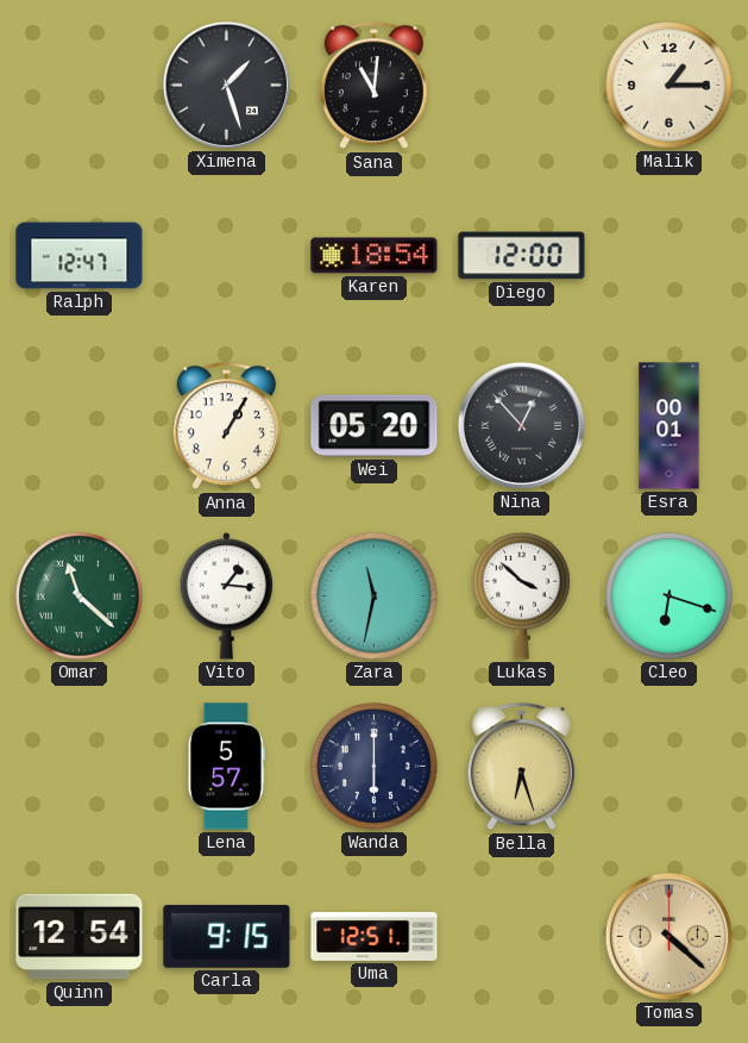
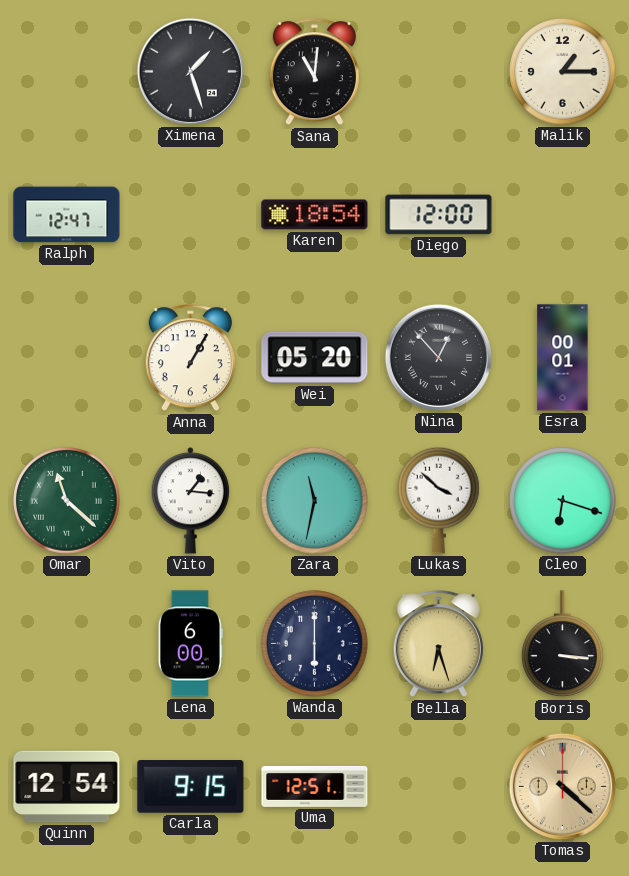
Lena: 5:57 -> 6:00 (190, 644)
Boris: none -> 3:16 (563, 644)
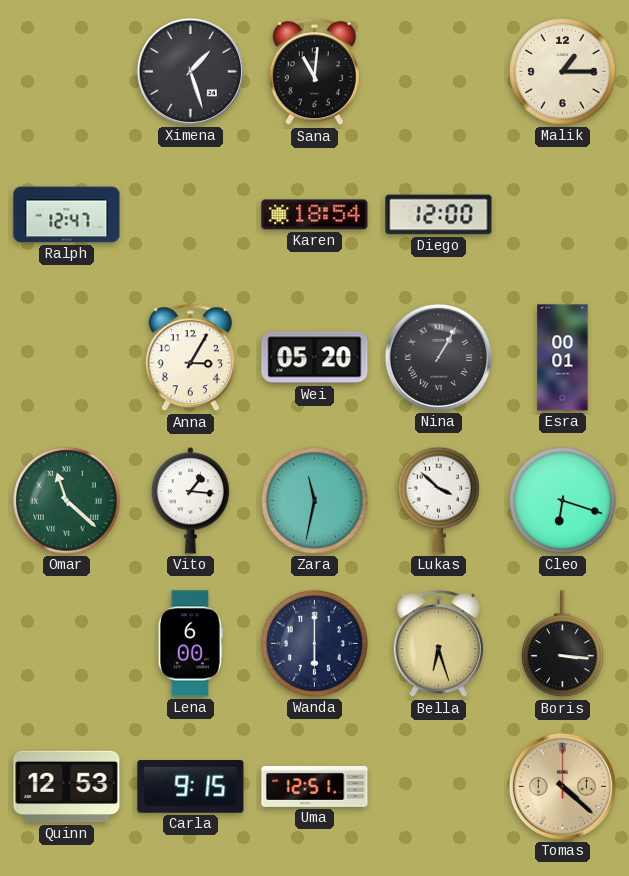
Anna: 1:05 -> 3:05 (190, 358)
Nina: 12:53 -> 1:05 (438, 357)
Quinn: 12:54 -> 12:53 (67, 787)
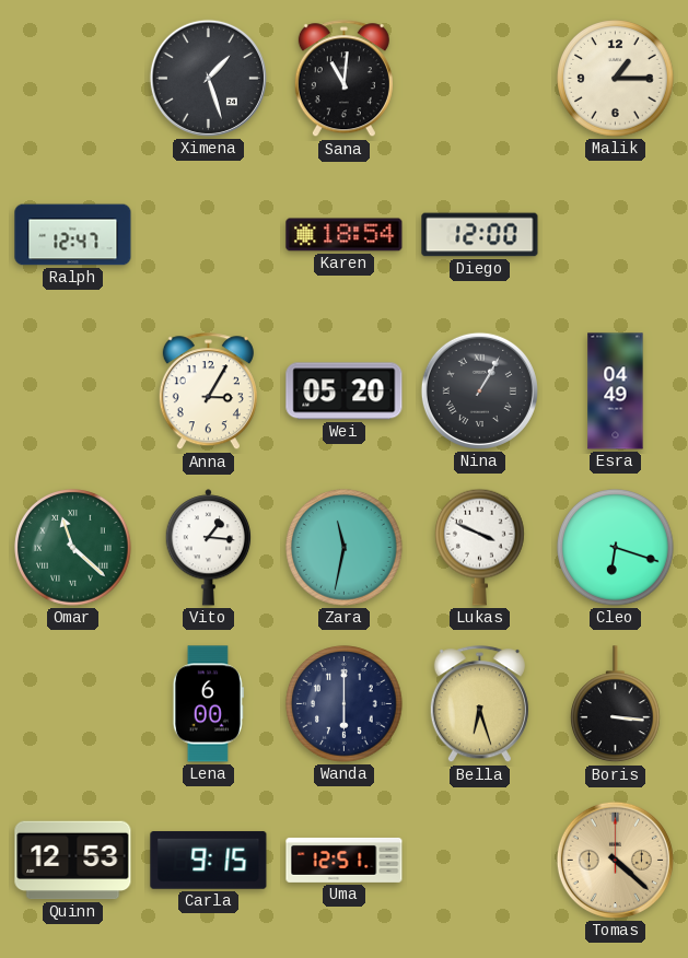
Esra: 00:01 -> 04:49 (616, 392)
Lukas: 3:52 -> 3:49 (480, 547)
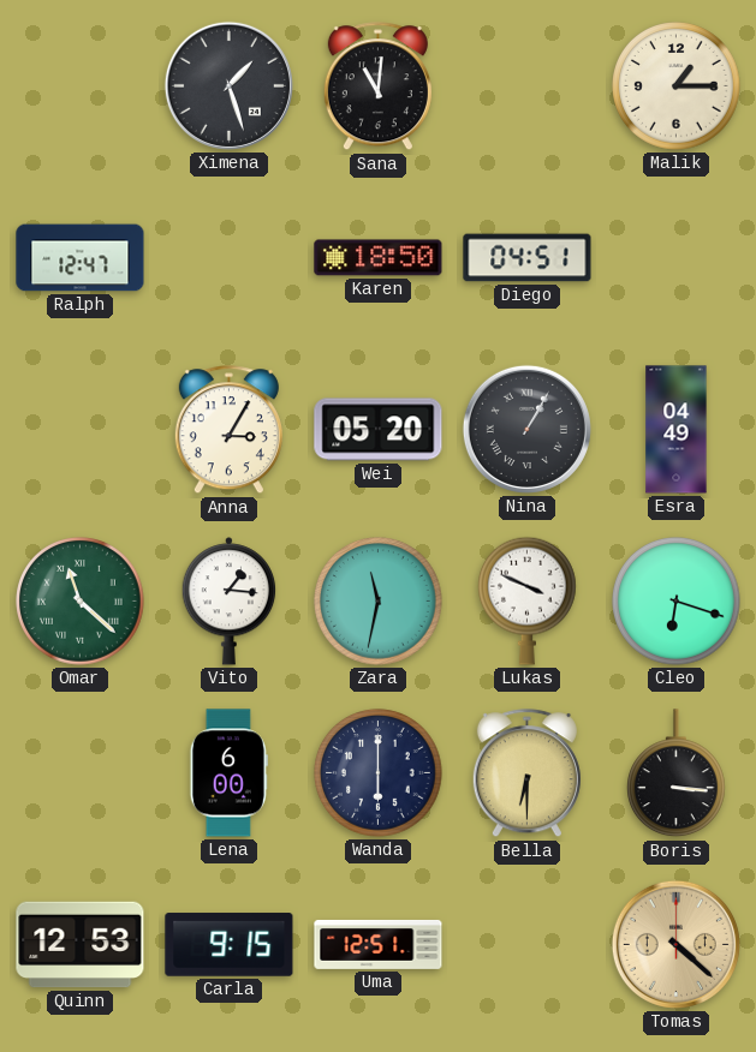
Karen: 18:54 -> 18:50 (379, 258)
Diego: 12:00 -> 04:51 (528, 258)
Bella: 6:27 -> 6:30 (526, 773)
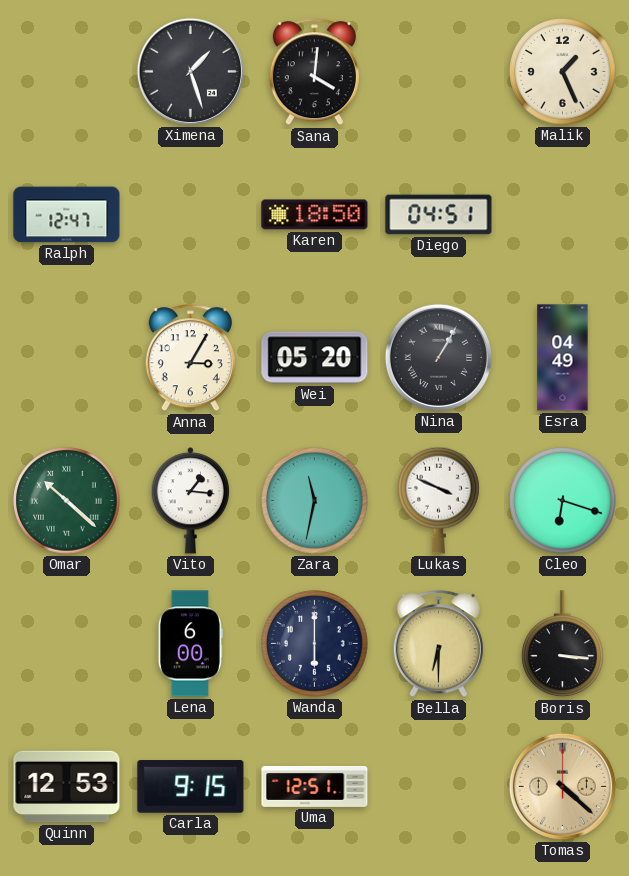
Sana: 11:01 -> 4:01 (314, 72)
Malik: 1:15 -> 1:26 (563, 72)
Omar: 11:22 -> 10:22 (67, 501)
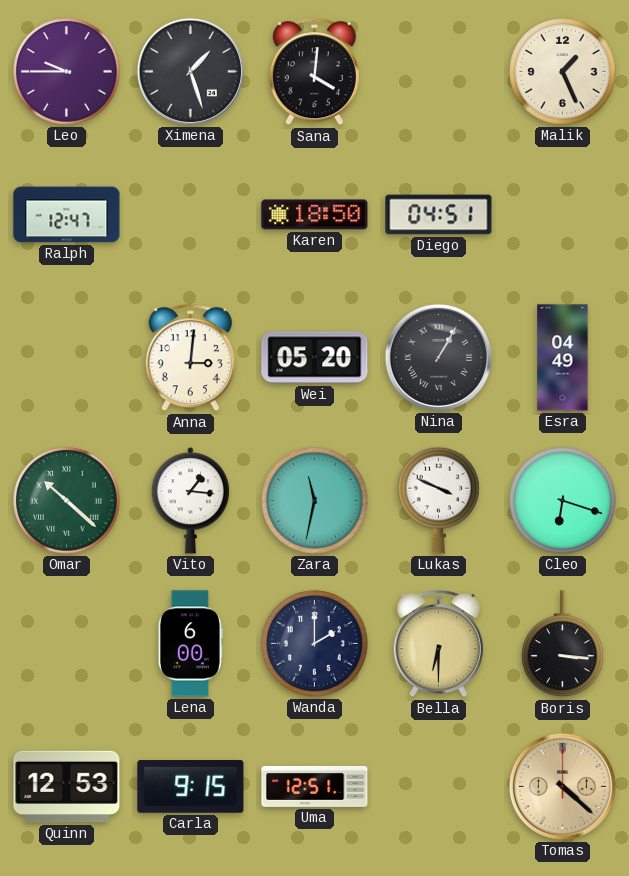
Leo: none -> 9:45 (67, 72)
Anna: 3:05 -> 3:01 (190, 358)
Wanda: 6:00 -> 2:00 (315, 644)
